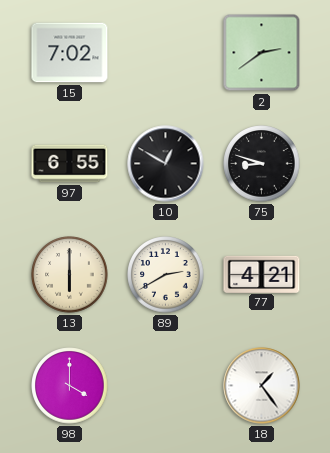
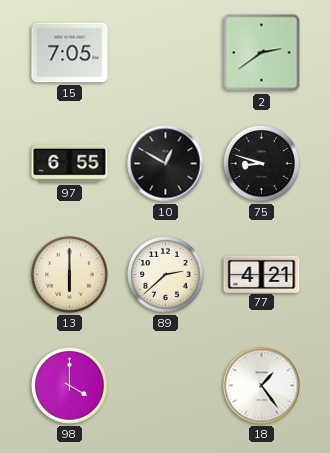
15: 7:02 -> 7:05 (70, 53)
89: 2:40 -> 2:38 (166, 275)
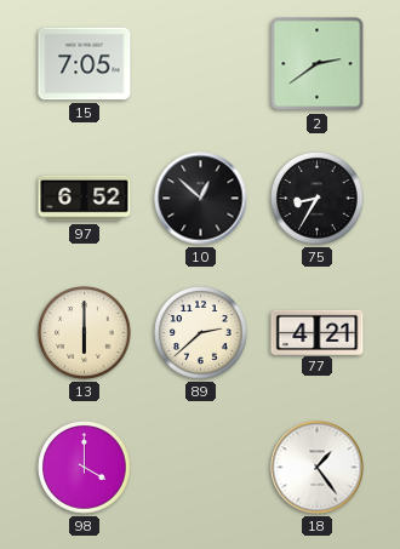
97: 6:55 -> 6:52 (85, 199)
10: 12:50 -> 12:52 (201, 199)
75: 8:48 -> 8:35 (318, 199)
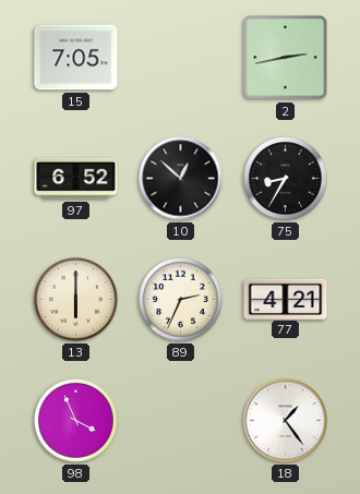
2: 2:39 -> 2:43 (286, 58)
89: 2:38 -> 2:34 (181, 300)
98: 4:00 -> 3:56 (76, 421)
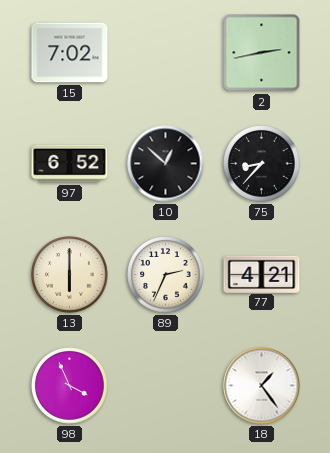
15: 7:05 -> 7:02 (70, 53)
75: 8:35 -> 8:37 (262, 164)
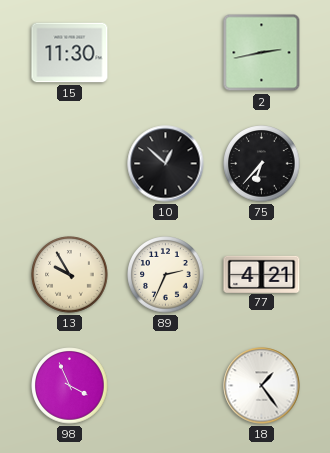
15: 7:02 -> 11:30 (70, 53)
97: 6:52 -> none (70, 164)
75: 8:37 -> 6:37 (262, 164)
13: 6:00 -> 9:55 (70, 275)
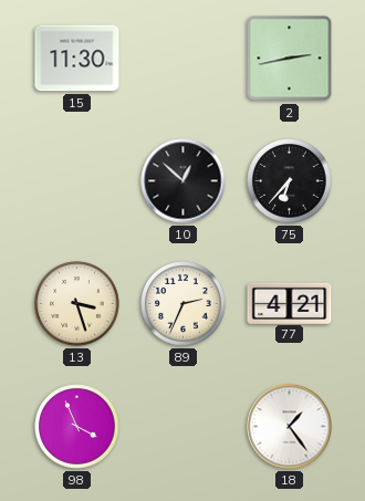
13: 9:55 -> 3:27 (77, 304)
